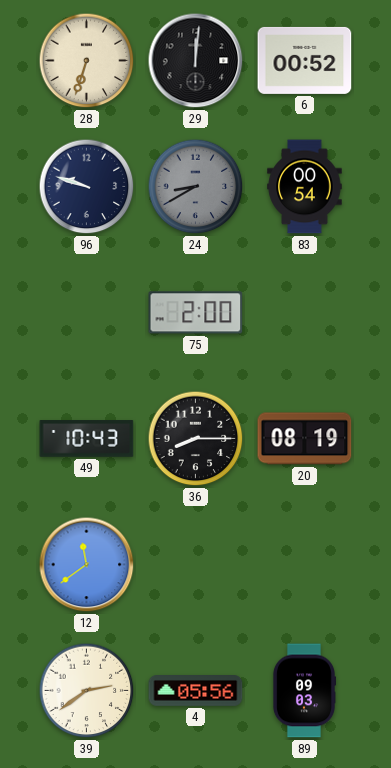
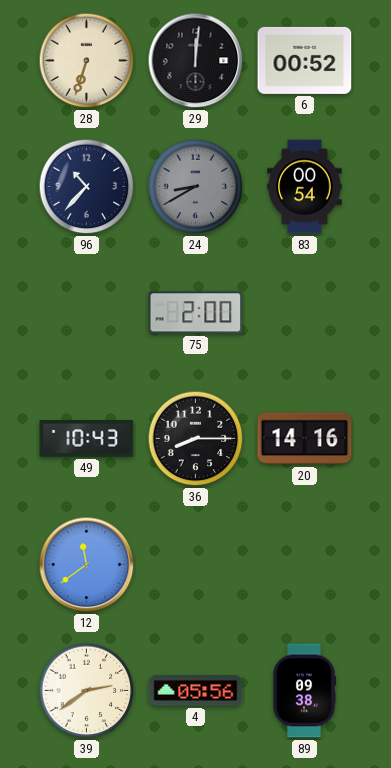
96: 9:48 -> 10:37 (87, 187)
20: 08:19 -> 14:16 (305, 439)
89: 09:03 -> 09:38 (303, 691)
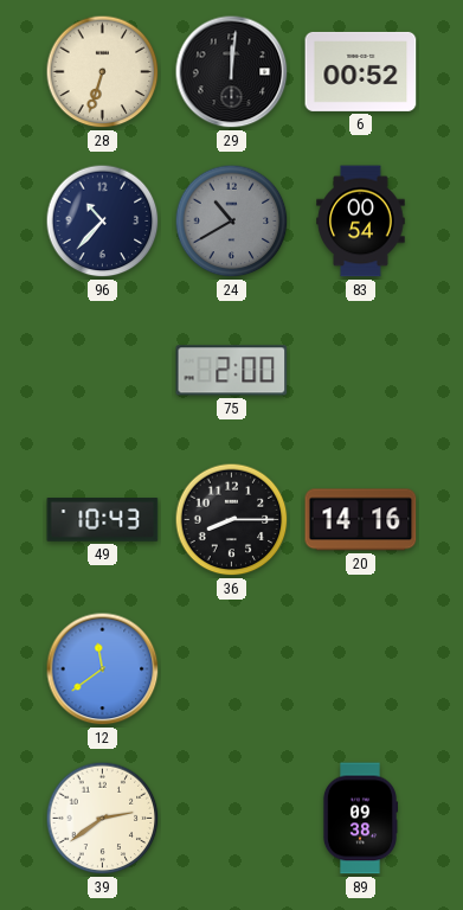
24: 8:40 -> 10:40 (232, 222)
4: 05:56 -> none (196, 691)
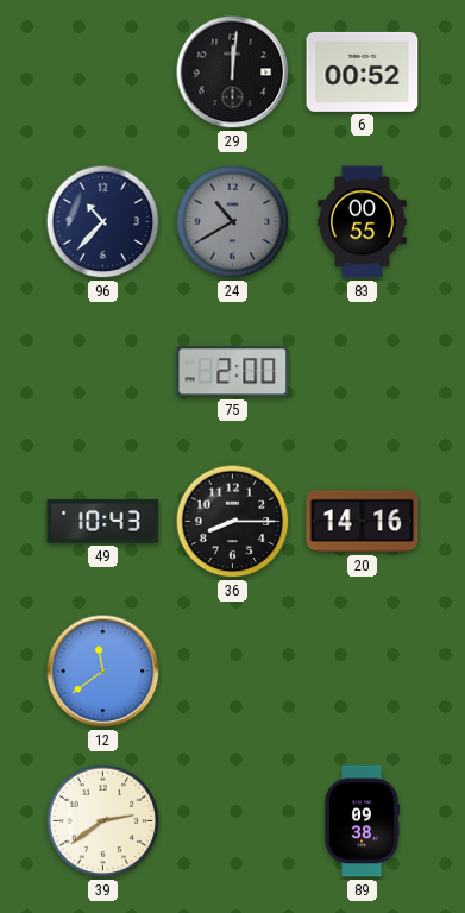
28: 6:33 -> none (103, 72)
83: 00:54 -> 00:55 (363, 222)
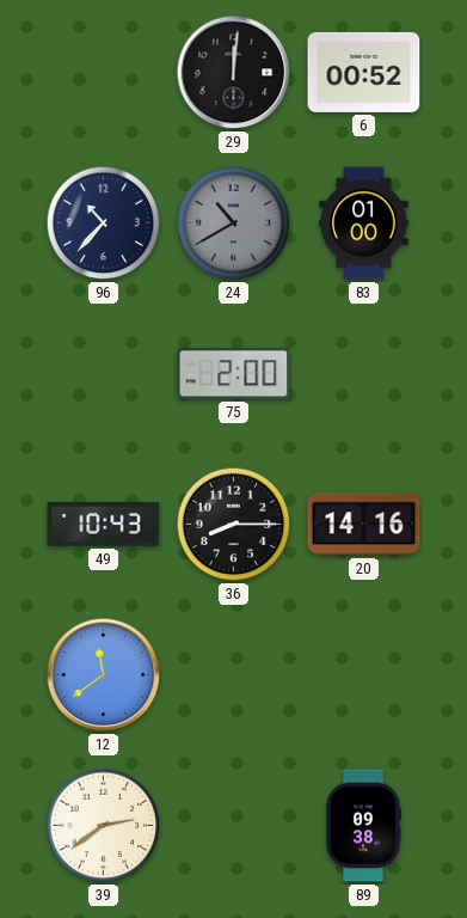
83: 00:55 -> 01:00 (364, 224)
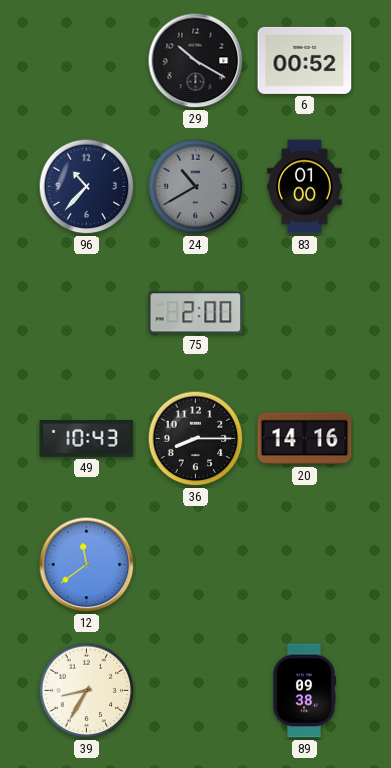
29: 12:01 -> 10:20 (196, 61)
39: 2:39 -> 8:35 (87, 691)
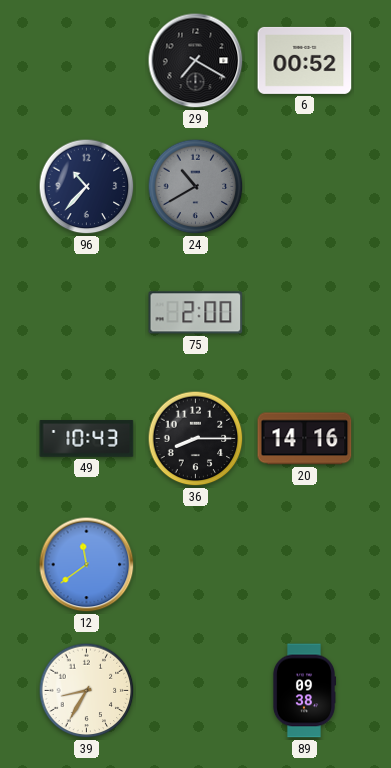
29: 10:20 -> 7:20 (196, 61)
83: 01:00 -> none (305, 187)
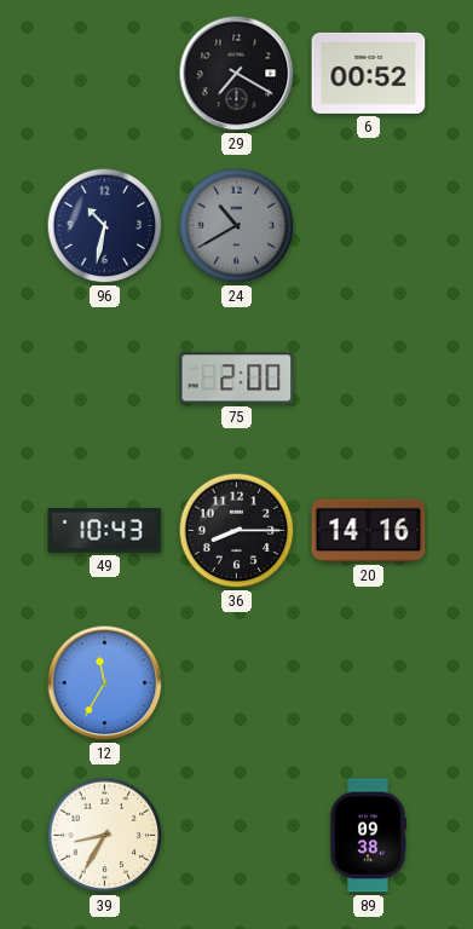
96: 10:37 -> 10:32 (105, 226)
12: 11:39 -> 11:35 (105, 683)
